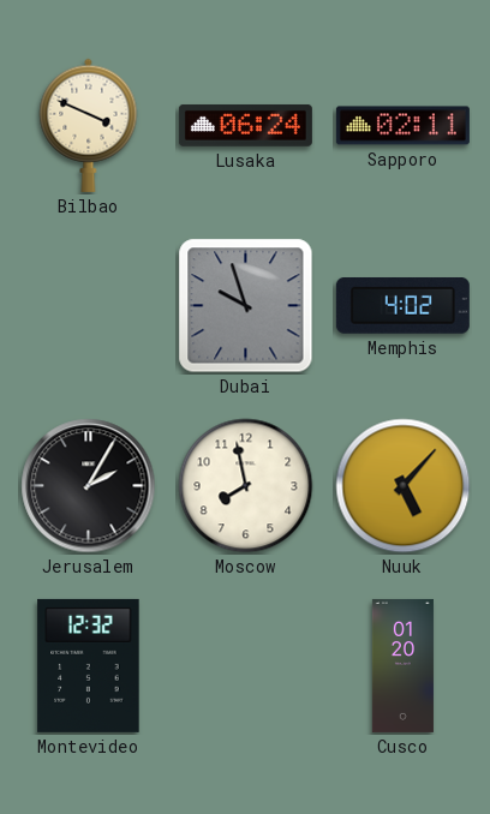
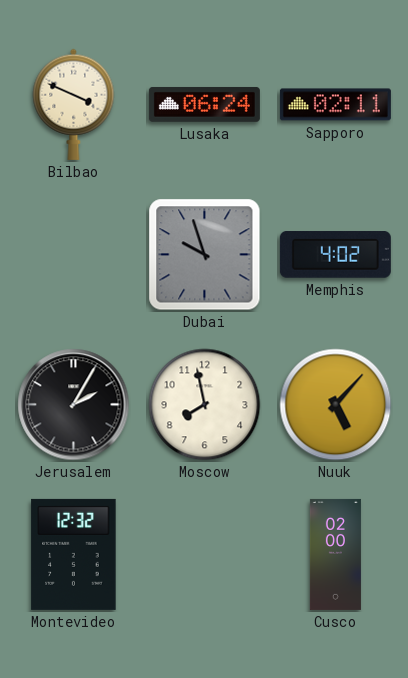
Cusco: 01:20 -> 02:00 (335, 554)
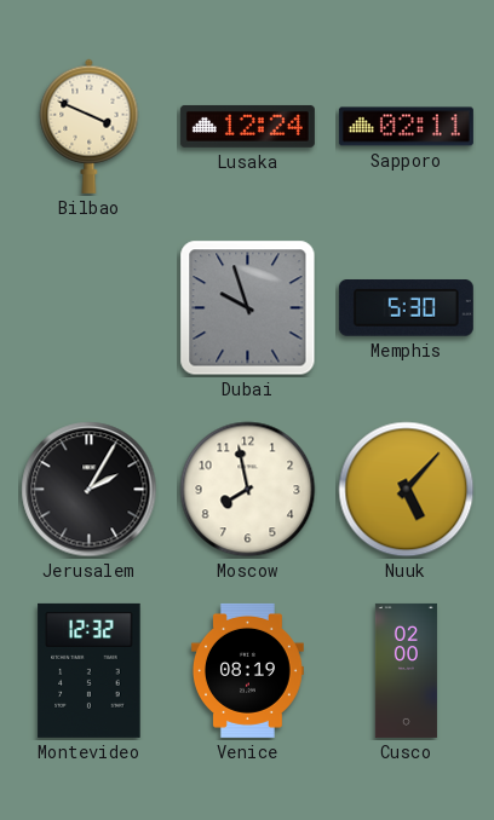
Lusaka: 06:24 -> 12:24 (247, 126)
Memphis: 4:02 -> 5:30 (406, 308)
Venice: none -> 08:19 (247, 670)
